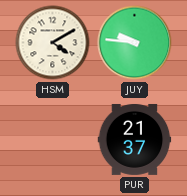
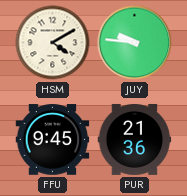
FFU: none -> 9:45 (53, 140)
PUR: 21:37 -> 21:36 (135, 139)
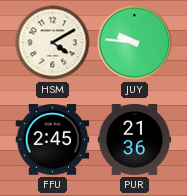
FFU: 9:45 -> 2:45 (53, 140)
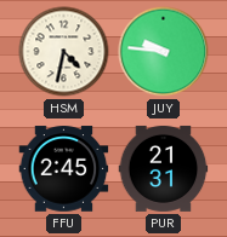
HSM: 4:10 -> 4:32 (64, 52)
PUR: 21:36 -> 21:31 (164, 168)
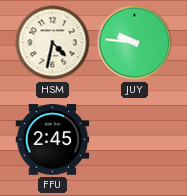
PUR: 21:31 -> none (164, 168)
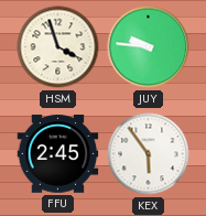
HSM: 4:32 -> 3:57 (58, 47)
KEX: none -> 5:54 (149, 154)
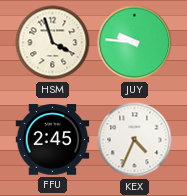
KEX: 5:54 -> 4:34 (135, 140)
